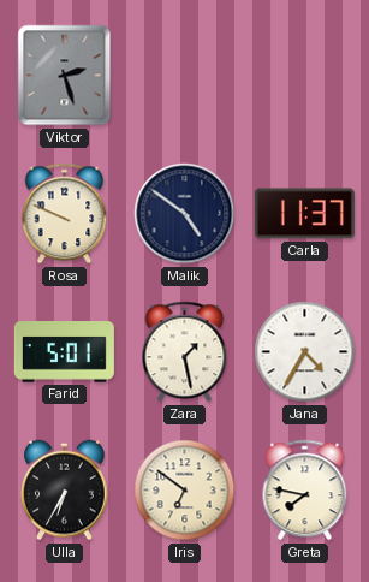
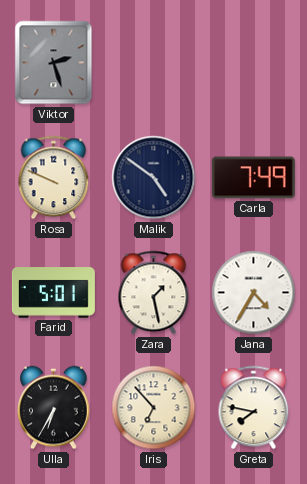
Carla: 11:37 -> 7:49 (253, 178)
Iris: 6:51 -> 6:53 (154, 408)
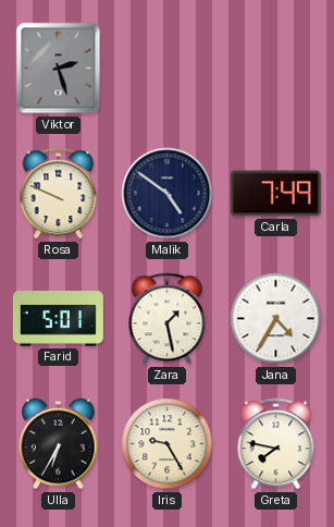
Iris: 6:53 -> 9:25 (168, 444)
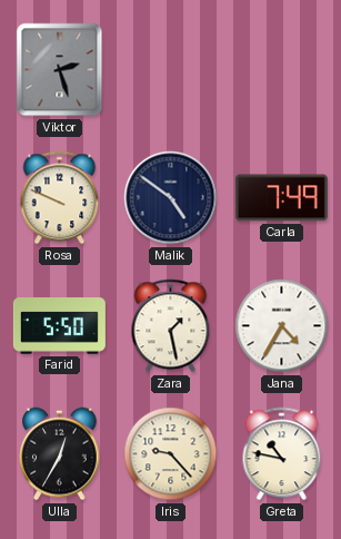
Farid: 5:01 -> 5:50 (59, 326)
Ulla: 6:35 -> 12:35 (60, 454)
Iris: 9:25 -> 9:23 (171, 454)
Greta: 7:47 -> 10:47 (282, 454)
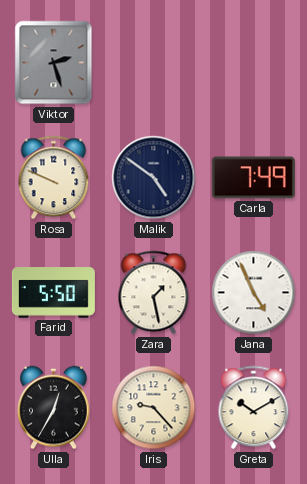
Jana: 4:35 -> 4:56 (254, 293)
Greta: 10:47 -> 10:10 (254, 408)
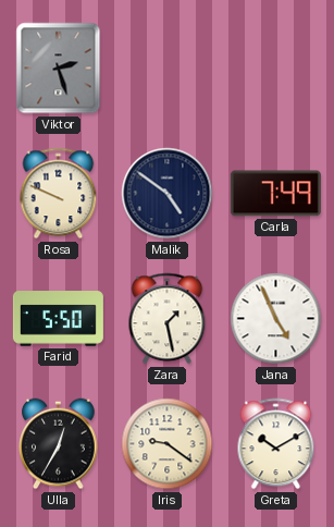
Iris: 9:23 -> 9:21 (168, 444)
